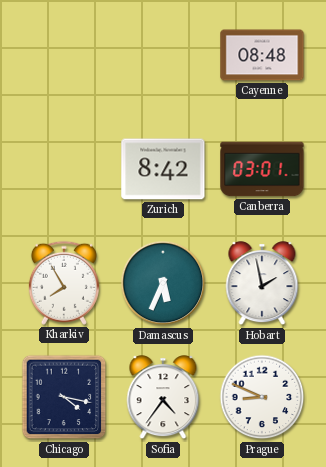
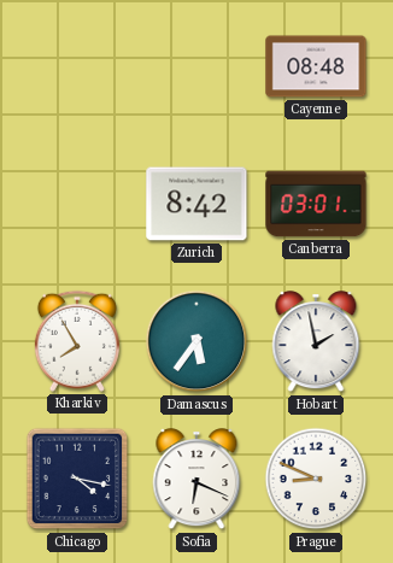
Damascus: 5:34 -> 5:36 (196, 341)
Sofia: 4:36 -> 6:19 (196, 480)
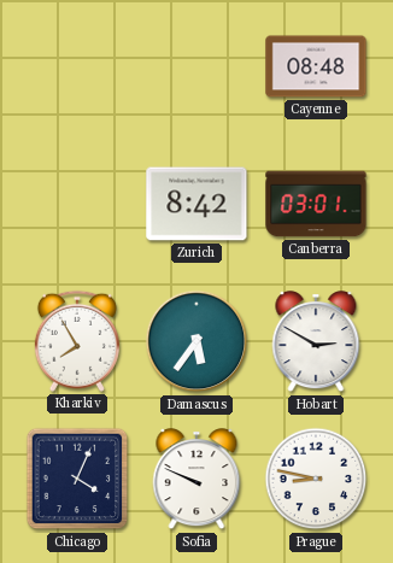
Hobart: 1:58 -> 2:50 (316, 342)
Chicago: 4:17 -> 4:04 (77, 479)
Sofia: 6:19 -> 9:49 (196, 480)
Prague: 8:49 -> 8:47 (316, 479)
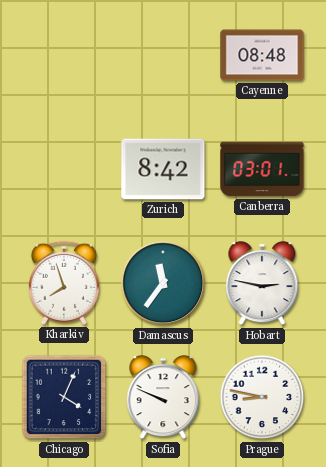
Kharkiv: 7:55 -> 7:57 (64, 283)
Damascus: 5:36 -> 11:36 (163, 283)
Hobart: 2:50 -> 2:47 (262, 284)
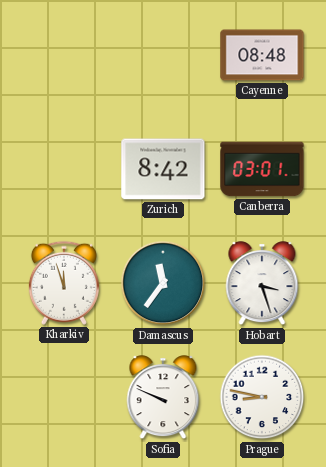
Kharkiv: 7:57 -> 11:57 (64, 283)
Hobart: 2:47 -> 3:27 (262, 284)
Chicago: 4:04 -> none (64, 397)
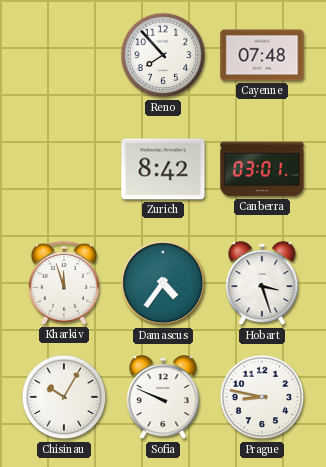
Reno: none -> 7:53 (163, 55)
Cayenne: 08:48 -> 07:48 (262, 55)
Damascus: 11:36 -> 4:36 (163, 283)
Chisinau: none -> 10:05 (64, 397)
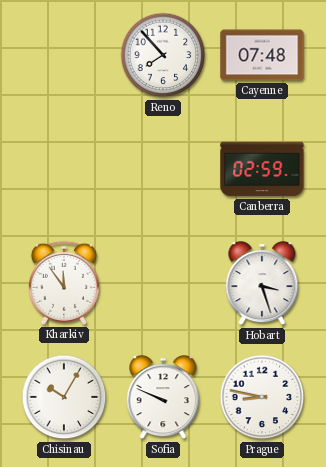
Zurich: 8:42 -> none (163, 169)
Canberra: 03:01 -> 02:59 (262, 169)
Kharkiv: 11:57 -> 11:54 (64, 283)
Damascus: 4:36 -> none (163, 283)
